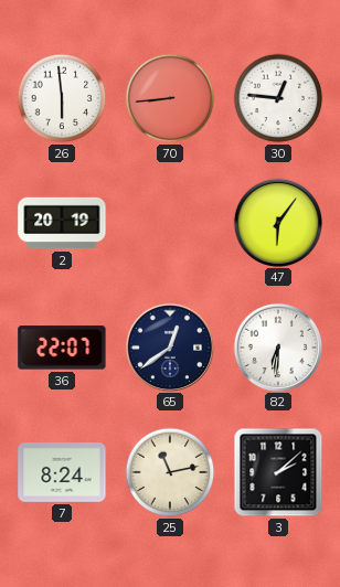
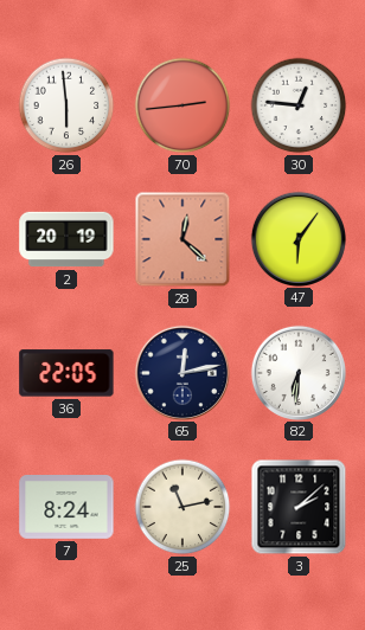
70: 8:44 -> 2:44 (182, 105)
28: none -> 12:22 (182, 239)
36: 22:07 -> 22:05 (66, 373)
65: 12:39 -> 12:13 (181, 372)
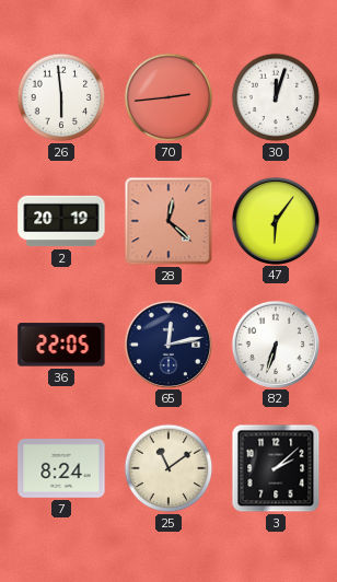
30: 12:46 -> 12:03 (276, 97)
82: 6:31 -> 6:33 (275, 344)
25: 11:13 -> 11:09 (168, 468)
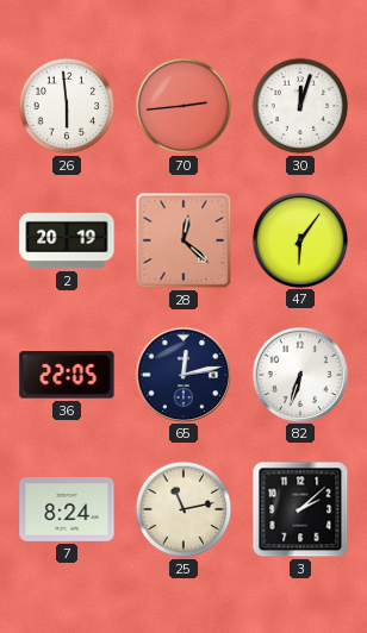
25: 11:09 -> 11:13 (183, 509)
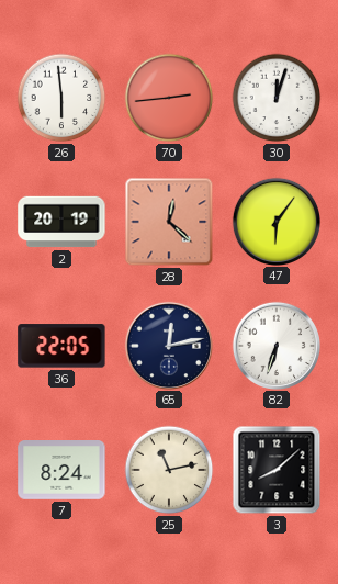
3: 2:08 -> 8:08 (277, 470)
